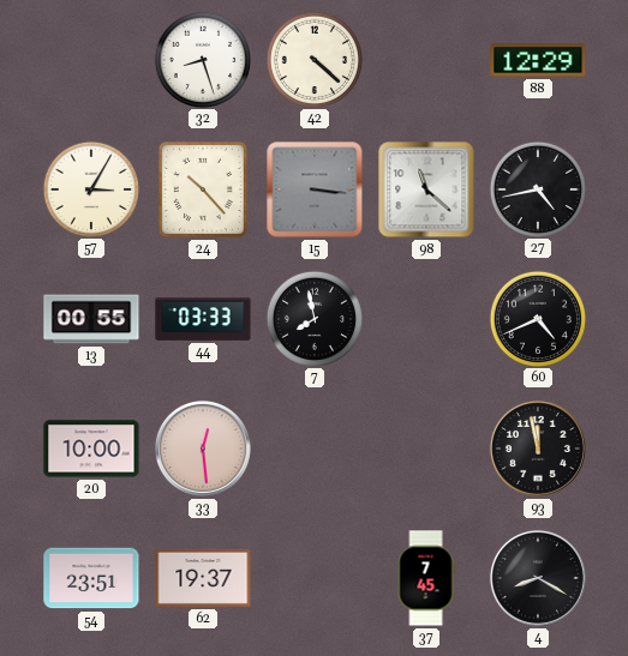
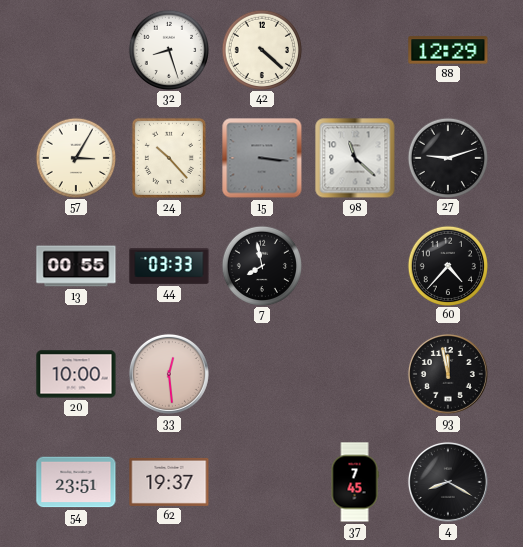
27: 4:43 -> 9:12 (447, 157)
60: 4:41 -> 4:37 (447, 265)
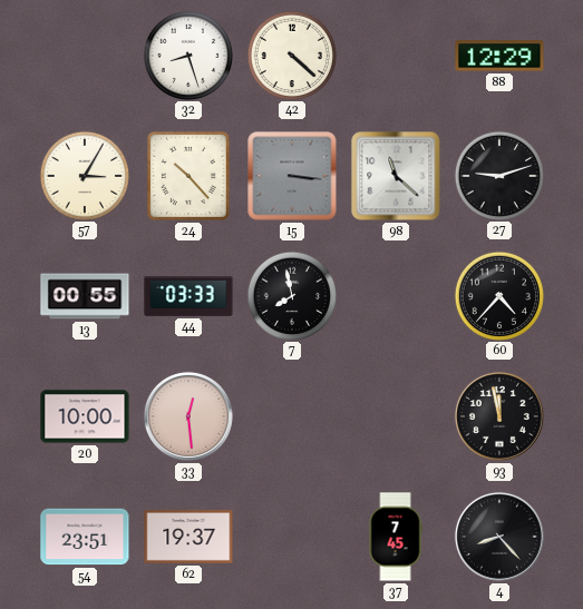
4: 8:20 -> 8:23 (499, 537)
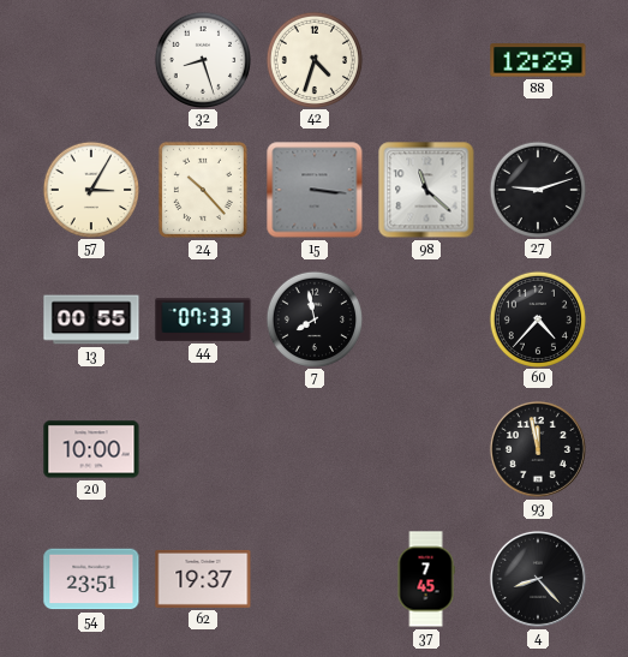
42: 4:22 -> 4:33 (313, 59)
44: 03:33 -> 07:33 (203, 319)
33: 12:29 -> none (188, 416)
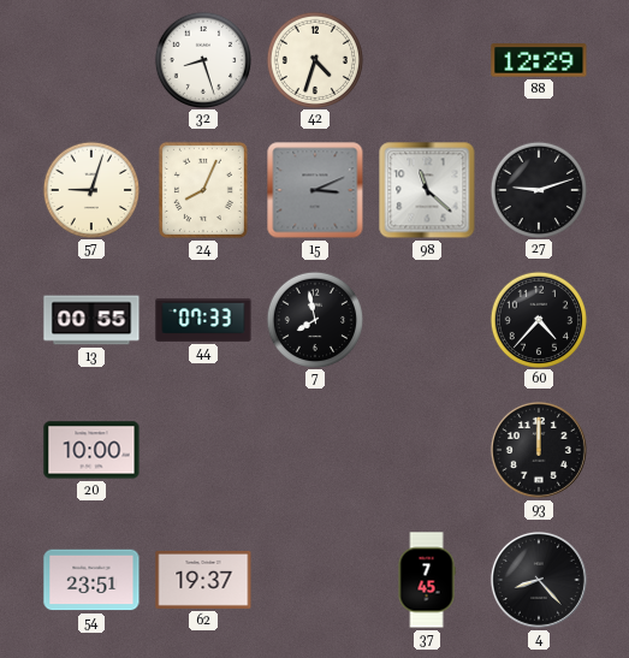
57: 3:05 -> 9:03 (90, 189)
24: 10:23 -> 8:04 (203, 190)
15: 3:16 -> 3:11 (315, 190)
93: 11:58 -> 12:00 (539, 450)
